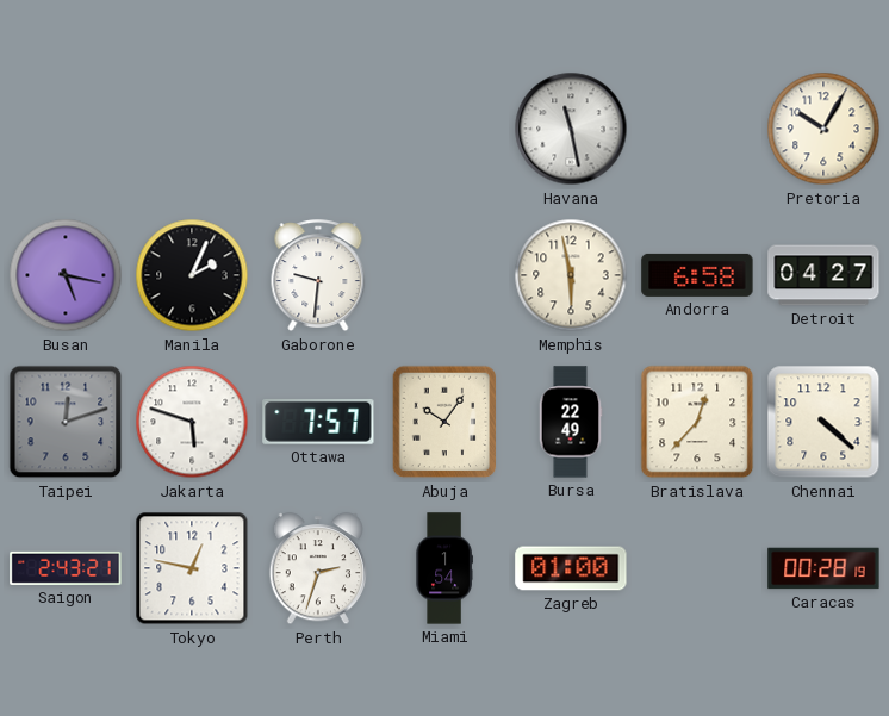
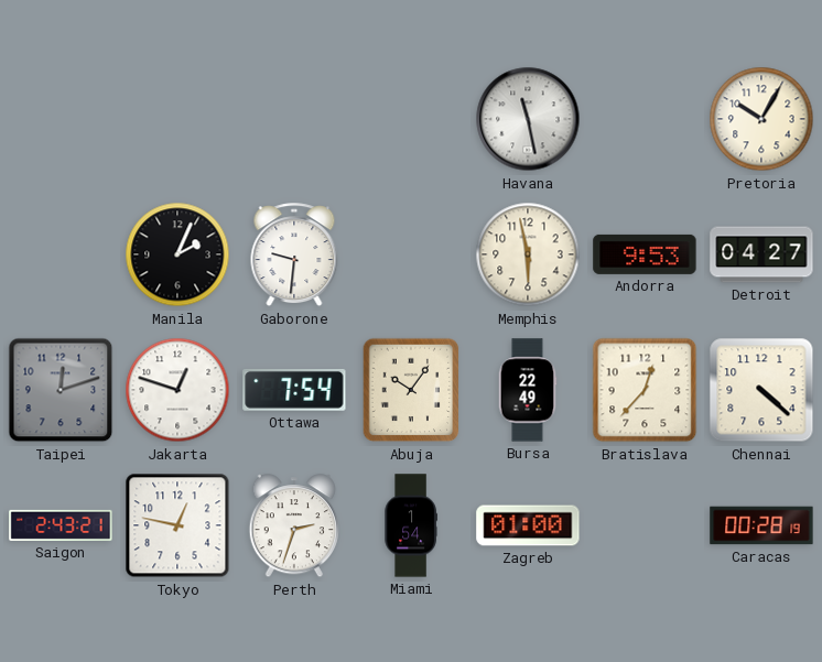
Busan: 5:17 -> none (66, 275)
Andorra: 6:58 -> 9:53 (645, 254)
Jakarta: 5:48 -> 12:48 (177, 390)
Ottawa: 7:57 -> 7:54 (294, 390)
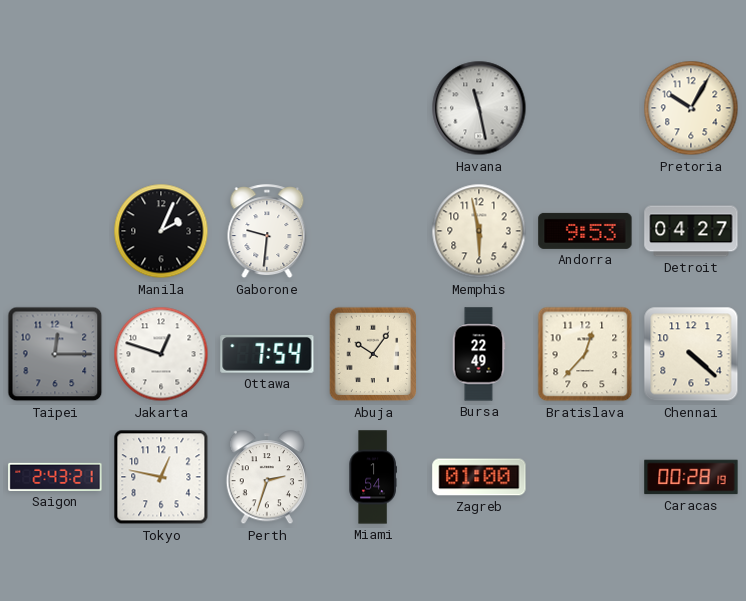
Taipei: 12:12 -> 12:15 (55, 354)
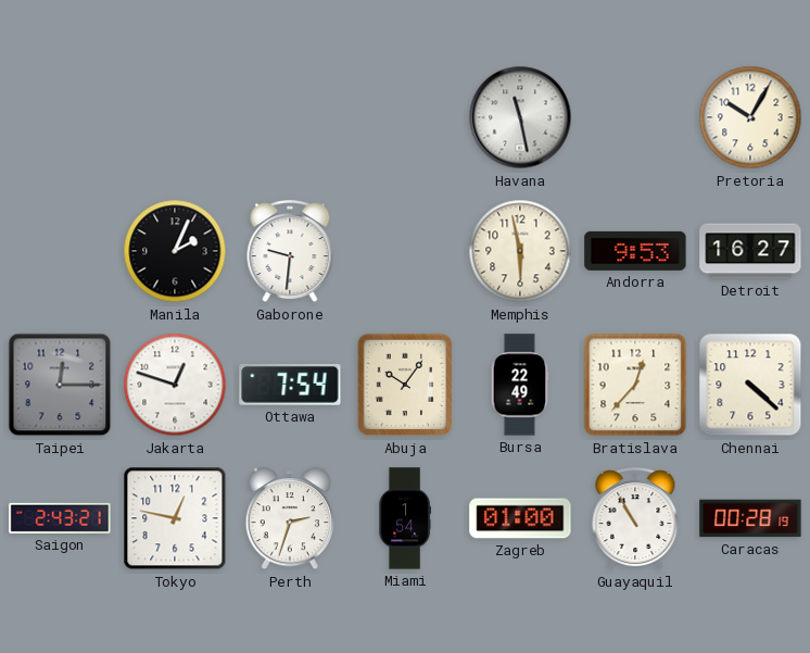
Detroit: 04:27 -> 16:27 (750, 251)
Guayaquil: none -> 10:55 (635, 519)
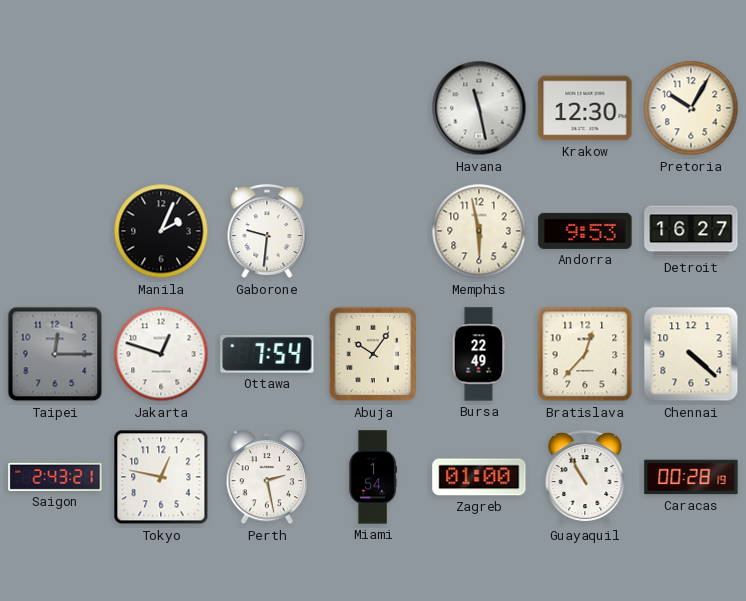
Krakow: none -> 12:30 (585, 108)
Perth: 2:33 -> 2:28 (266, 478)
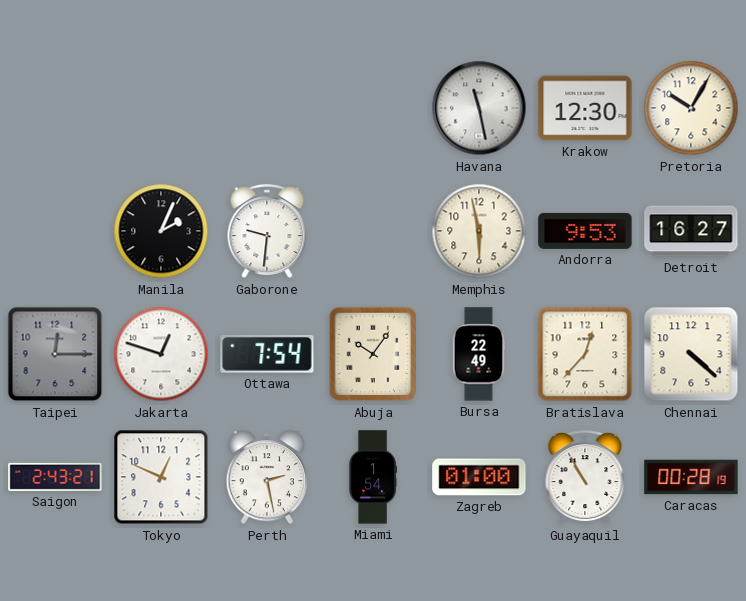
Tokyo: 12:47 -> 12:49 (161, 477)
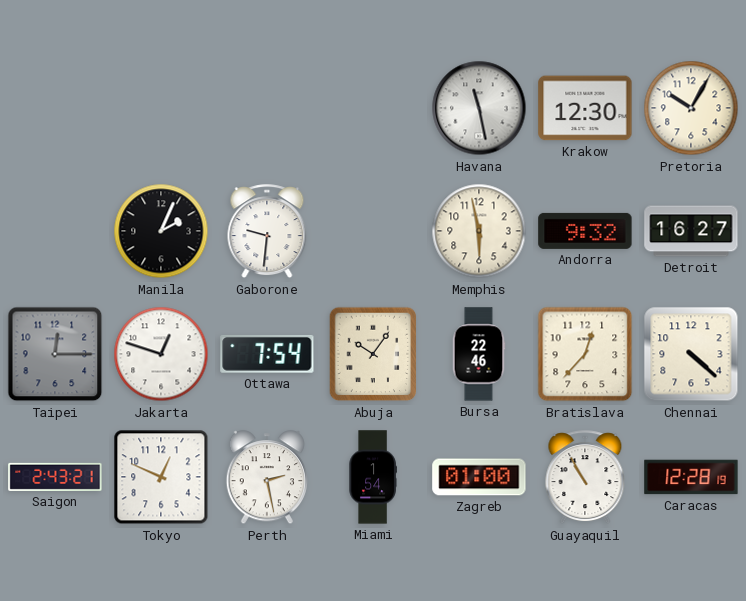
Andorra: 9:53 -> 9:32 (585, 231)
Bursa: 22:49 -> 22:46 (479, 354)
Caracas: 00:28 -> 12:28 (691, 477)
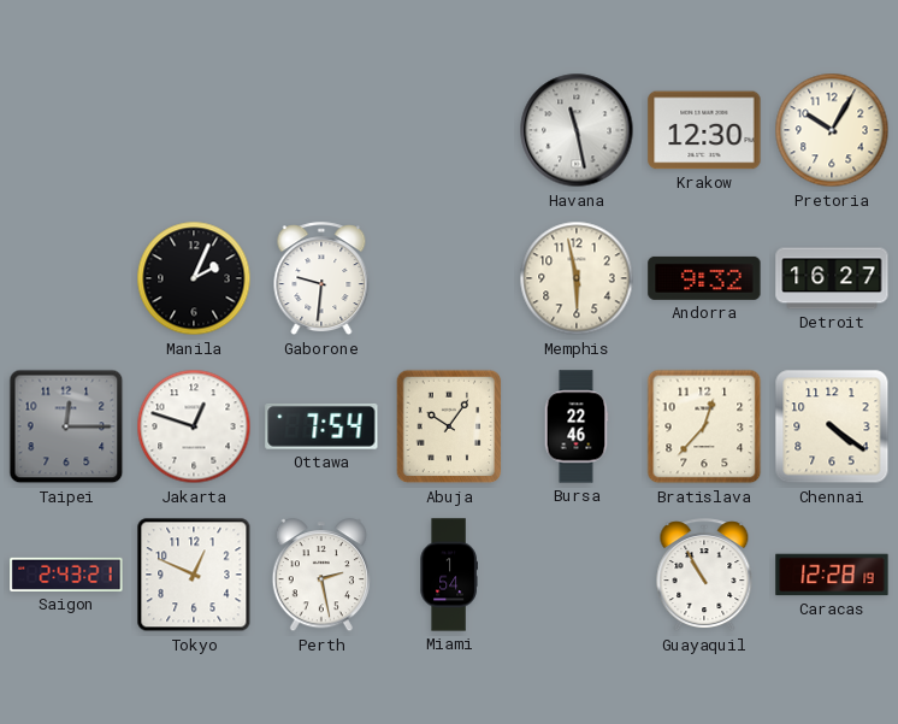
Chennai: 4:22 -> 4:21 (832, 426)
Zagreb: 01:00 -> none (479, 477)
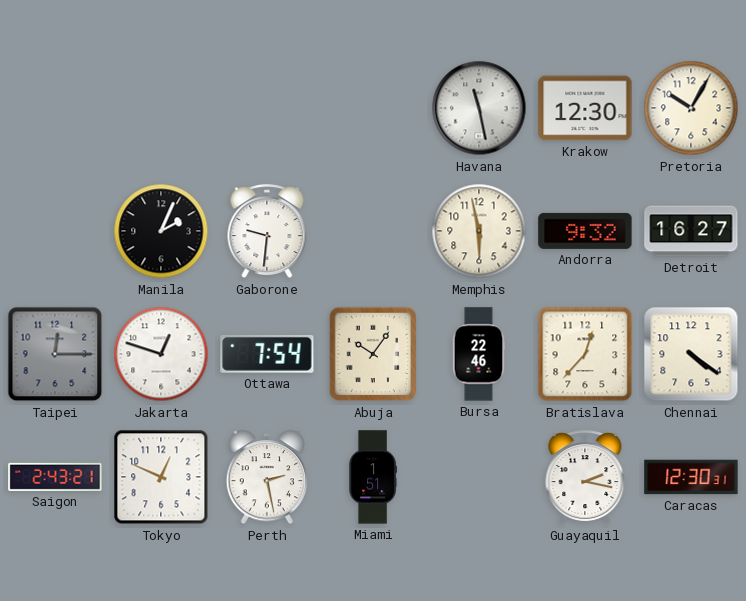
Miami: 1:54 -> 1:51 (373, 477)
Guayaquil: 10:55 -> 2:17 (585, 478)
Caracas: 12:28 -> 12:30 (691, 477)
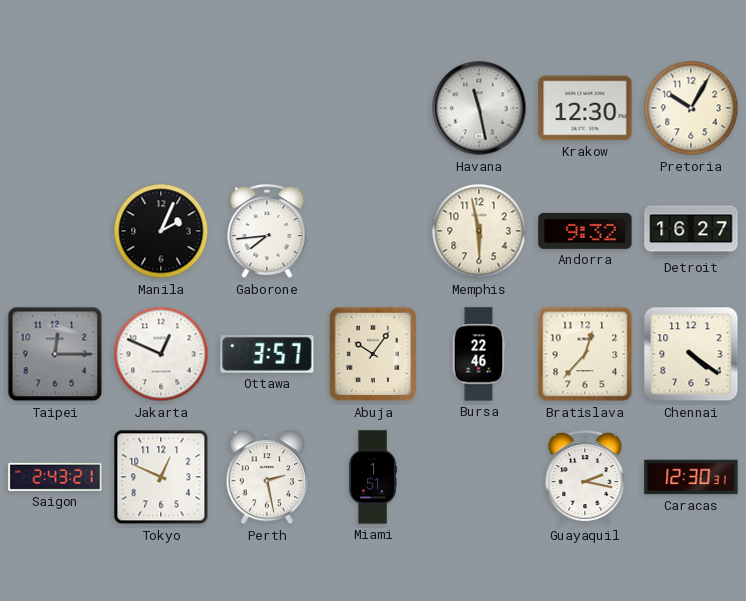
Gaborone: 9:31 -> 7:44 (267, 232)
Jakarta: 12:48 -> 12:49 (161, 354)
Ottawa: 7:54 -> 3:57 (267, 354)
